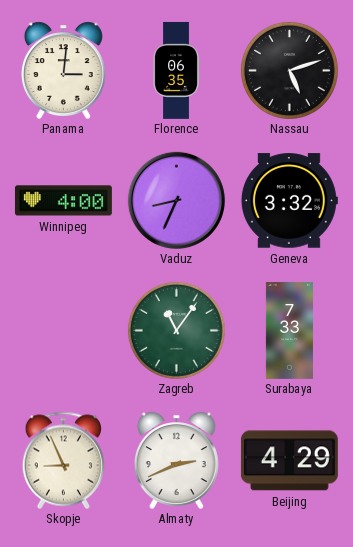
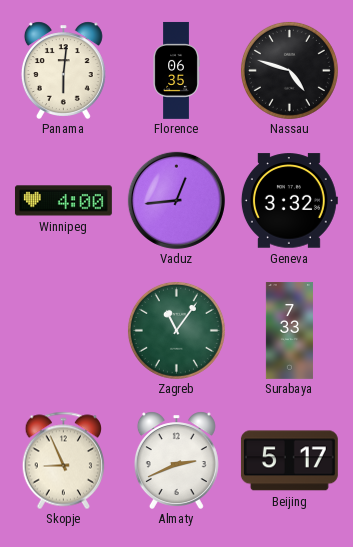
Panama: 3:01 -> 6:01 (63, 70)
Nassau: 5:12 -> 4:48 (289, 70)
Vaduz: 8:34 -> 12:44 (176, 200)
Beijing: 4:29 -> 5:17 (289, 461)
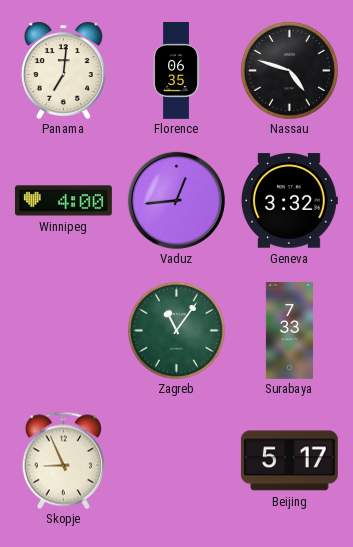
Panama: 6:01 -> 7:01 (63, 70)
Almaty: 2:41 -> none (176, 460)
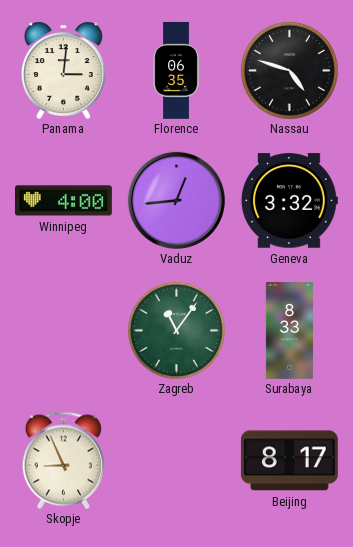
Panama: 7:01 -> 3:01 (63, 70)
Surabaya: 7:33 -> 8:33 (289, 331)
Beijing: 5:17 -> 8:17 (289, 461)
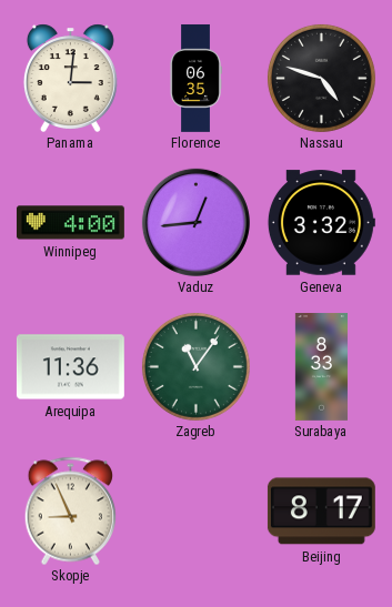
Arequipa: none -> 11:36 (70, 367)
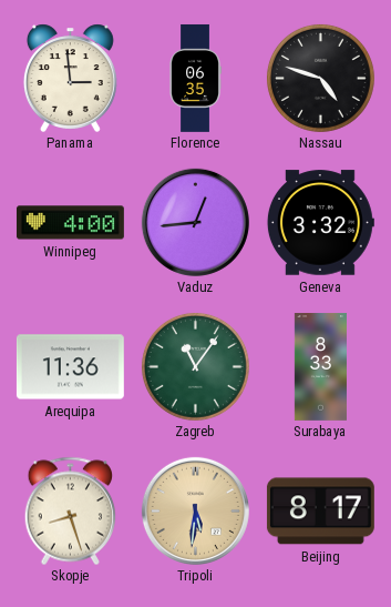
Panama: 3:01 -> 2:59 (70, 78)
Skopje: 8:56 -> 8:27 (70, 510)
Tripoli: none -> 5:31 (195, 510)
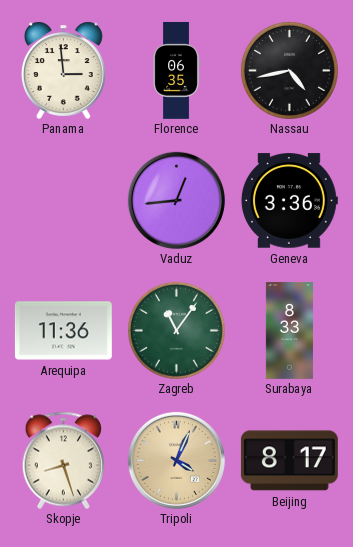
Nassau: 4:48 -> 4:43 (289, 70)
Winnipeg: 4:00 -> none (70, 223)
Geneva: 3:32 -> 3:36 (289, 201)
Tripoli: 5:31 -> 4:04 (176, 460)
